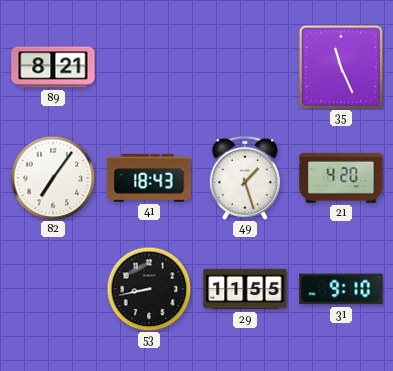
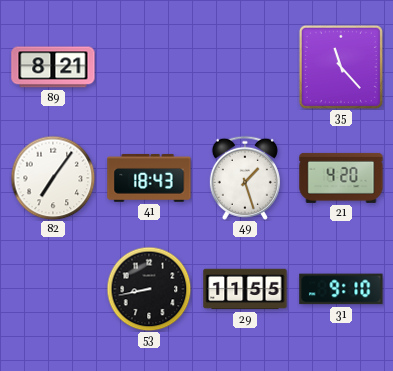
35: 11:26 -> 11:23 (341, 67)
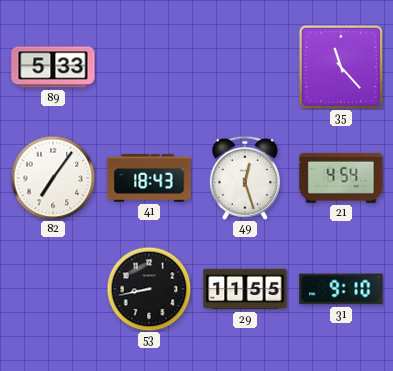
89: 8:21 -> 5:33 (53, 67)
49: 1:27 -> 12:27 (245, 178)
21: 4:20 -> 4:54 (341, 178)
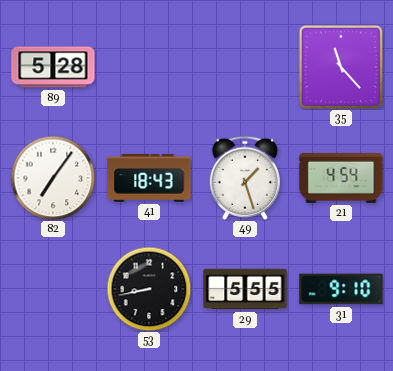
89: 5:33 -> 5:28 (53, 67)
49: 12:27 -> 1:27 (245, 178)
29: 11:55 -> 5:55 (245, 289)
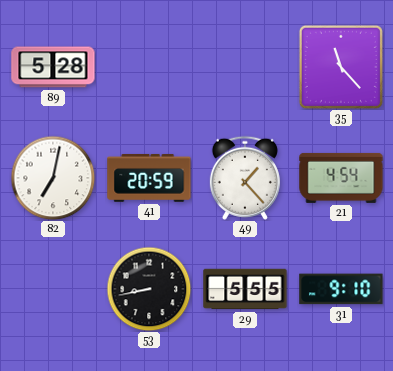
82: 7:06 -> 7:02 (53, 178)
41: 18:43 -> 20:59 (149, 178)
49: 1:27 -> 1:23 (245, 178)
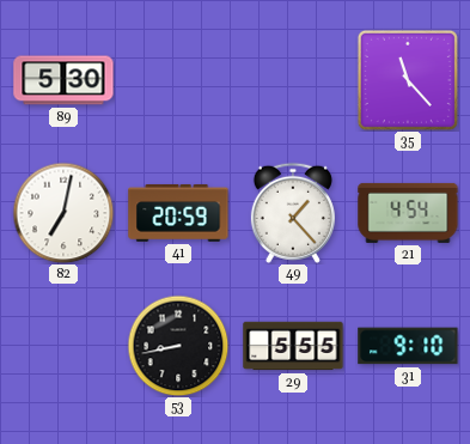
89: 5:28 -> 5:30 (63, 80)
